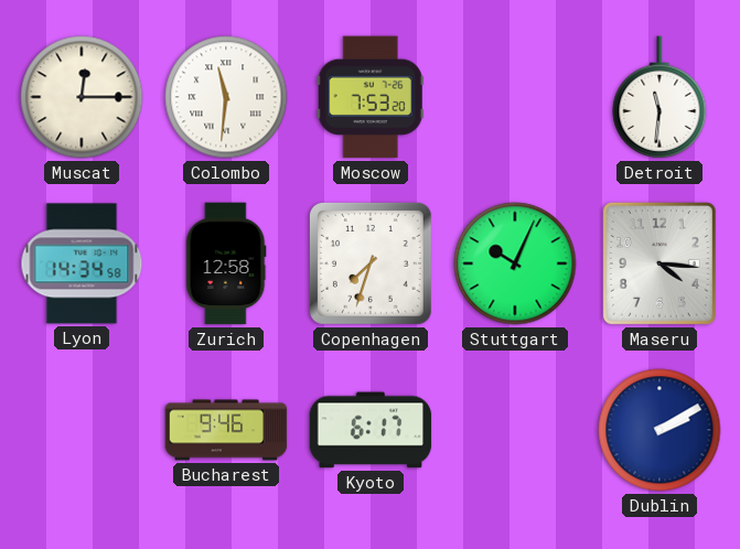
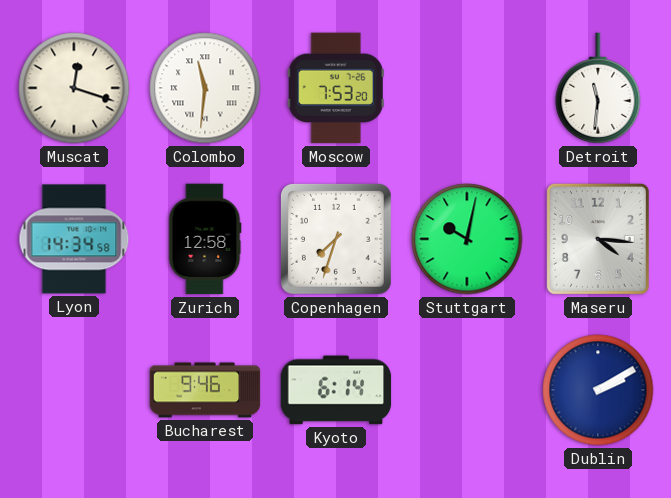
Muscat: 12:15 -> 12:18 (74, 88)
Stuttgart: 10:04 -> 10:02 (467, 239)
Kyoto: 6:17 -> 6:14 (336, 390)
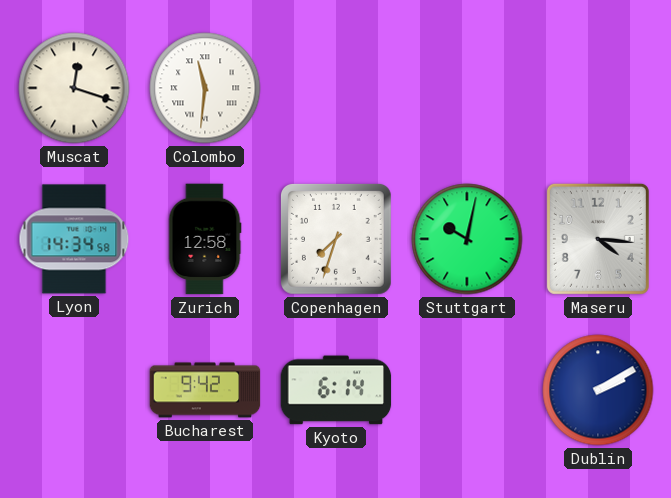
Moscow: 7:53 -> none (336, 88)
Detroit: 11:31 -> none (598, 88)
Bucharest: 9:46 -> 9:42 (205, 390)
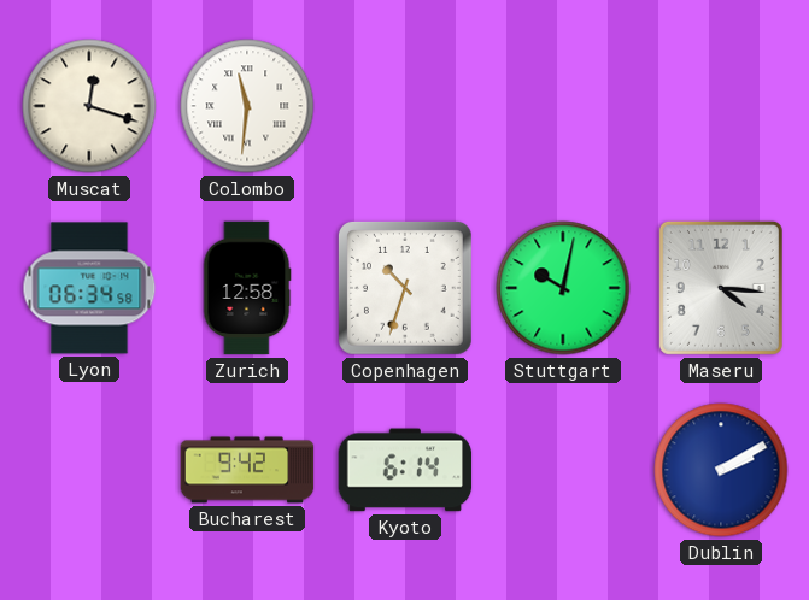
Lyon: 14:34 -> 06:34 (89, 288)
Copenhagen: 7:33 -> 10:33 (405, 288)
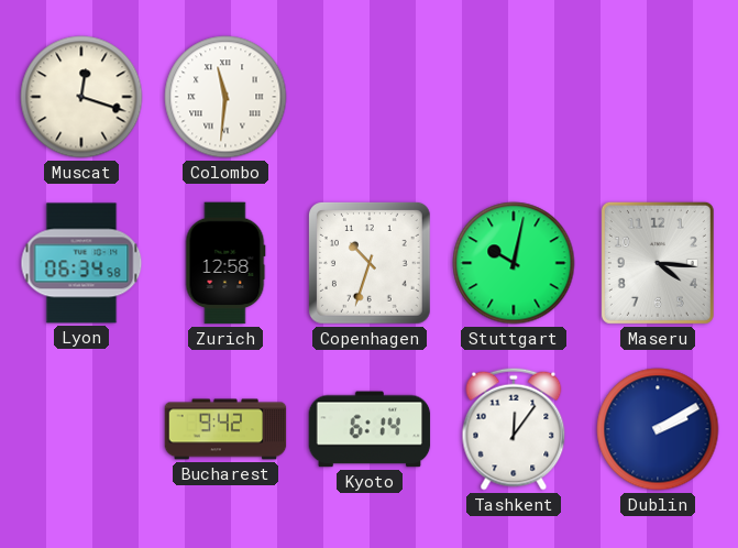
Tashkent: none -> 12:06 (514, 429)
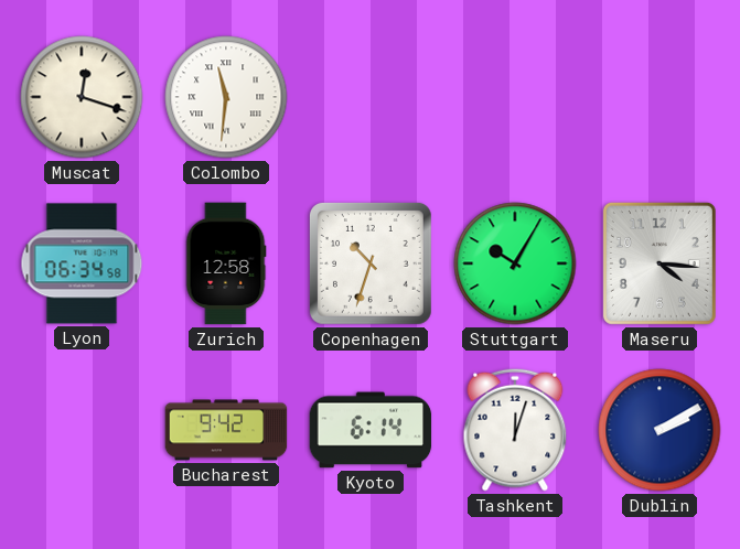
Stuttgart: 10:02 -> 10:05 (515, 263)
Tashkent: 12:06 -> 12:03 (515, 430)
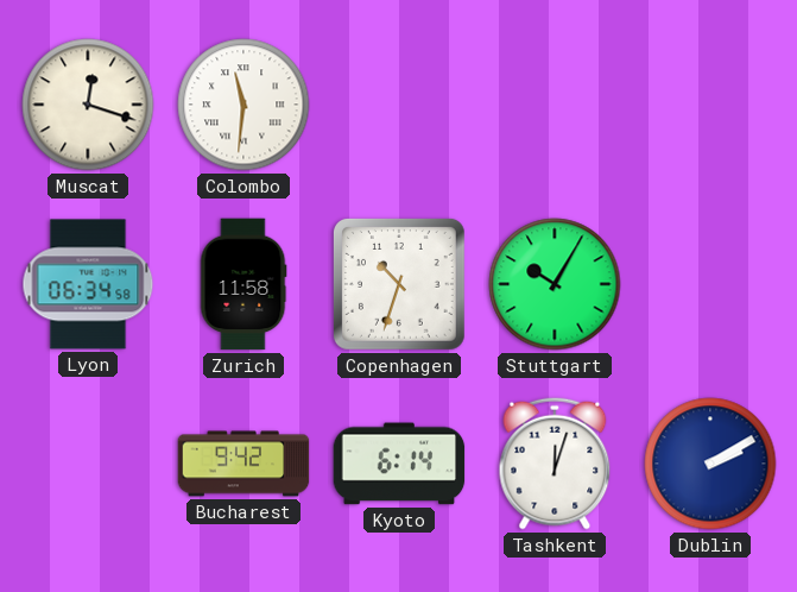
Zurich: 12:58 -> 11:58 (243, 284)
Maseru: 4:16 -> none (659, 263)
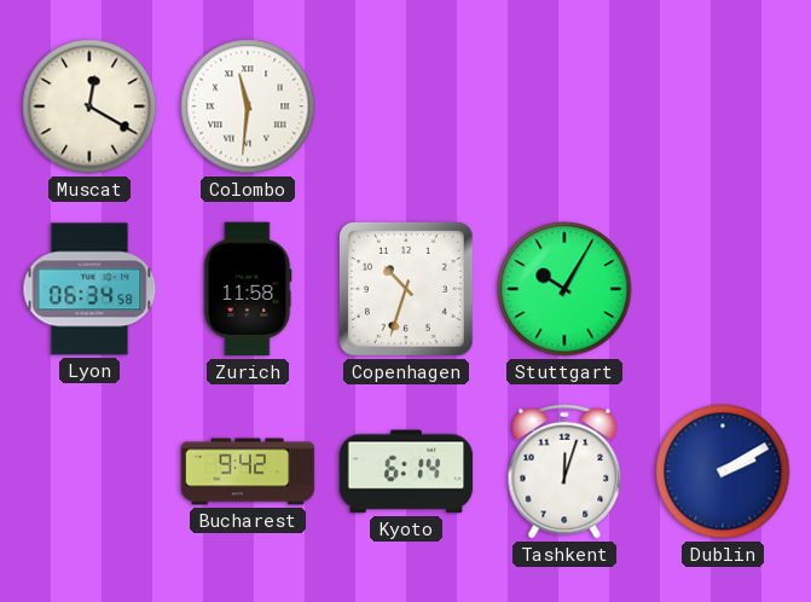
Muscat: 12:18 -> 12:20 (89, 106)
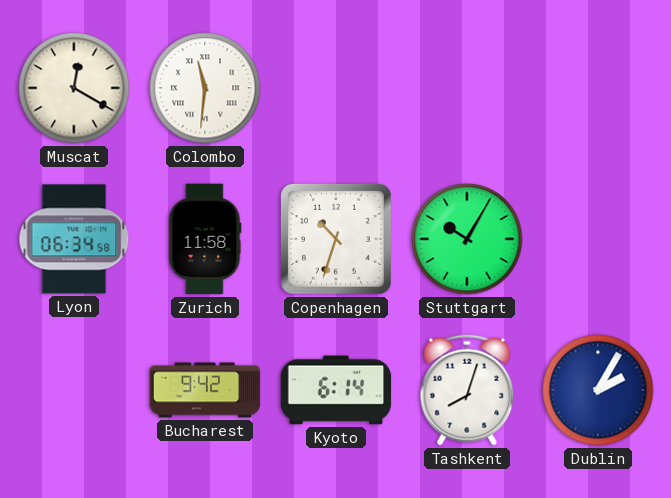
Tashkent: 12:03 -> 8:03 (467, 390)
Dublin: 2:10 -> 2:05 (598, 390)
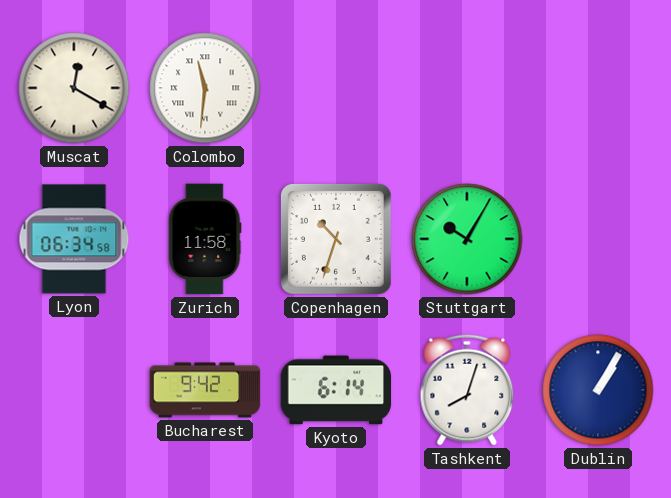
Dublin: 2:05 -> 1:05 (598, 390)
